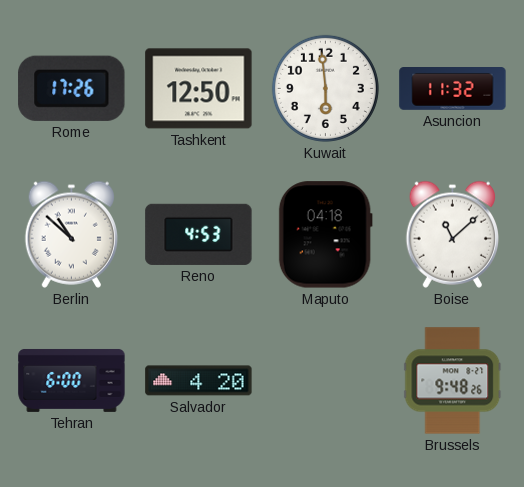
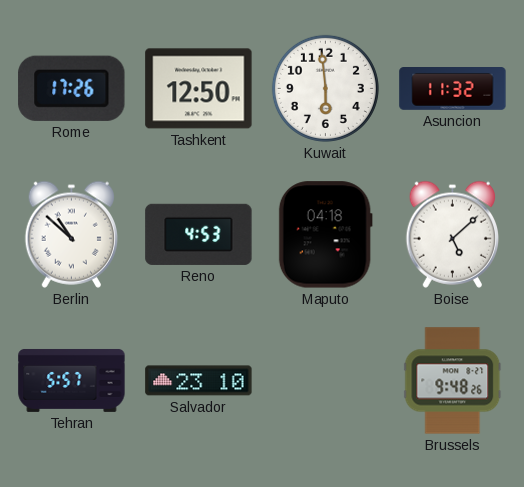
Boise: 11:08 -> 5:08 (452, 234)
Tehran: 6:00 -> 5:57 (72, 380)
Salvador: 4:20 -> 23:10 (199, 381)
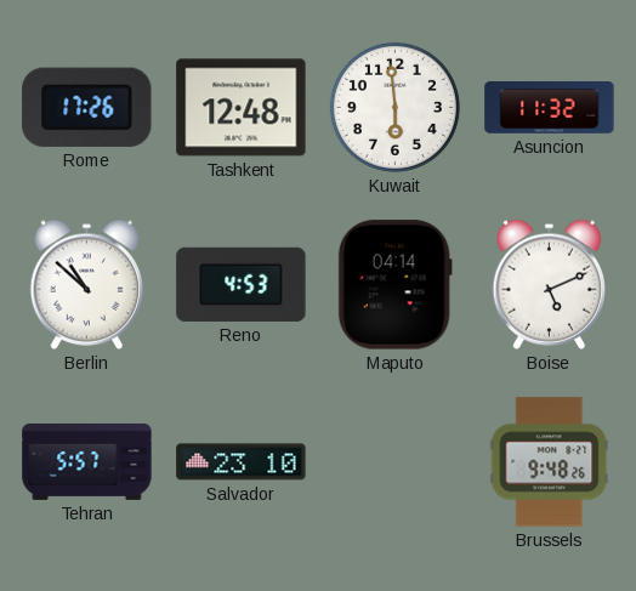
Tashkent: 12:50 -> 12:48 (242, 108)
Maputo: 04:18 -> 04:14 (394, 285)
Boise: 5:08 -> 5:11 (549, 284)
